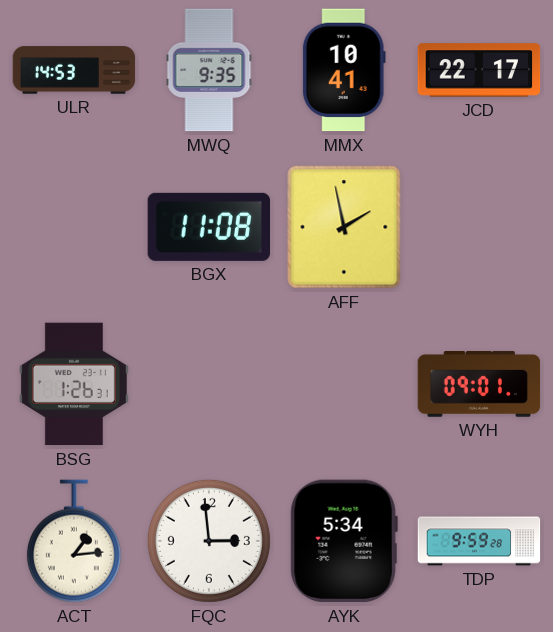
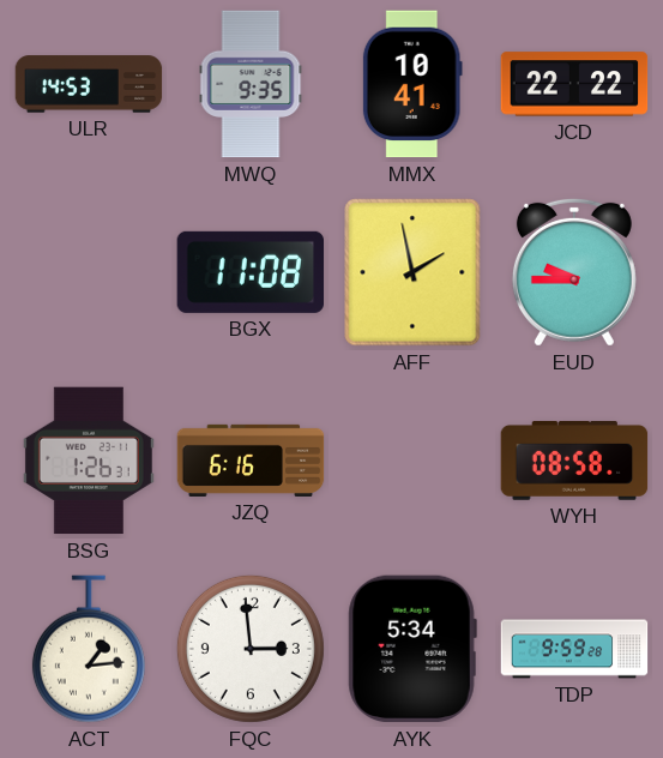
JCD: 22:17 -> 22:22 (574, 84)
EUD: none -> 9:45 (574, 272)
JZQ: none -> 6:16 (251, 461)
WYH: 09:01 -> 08:58 (574, 462)
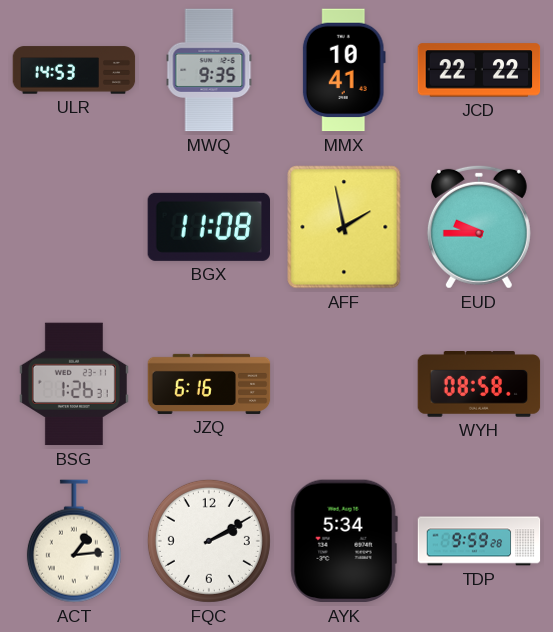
FQC: 2:59 -> 2:10 (209, 541)
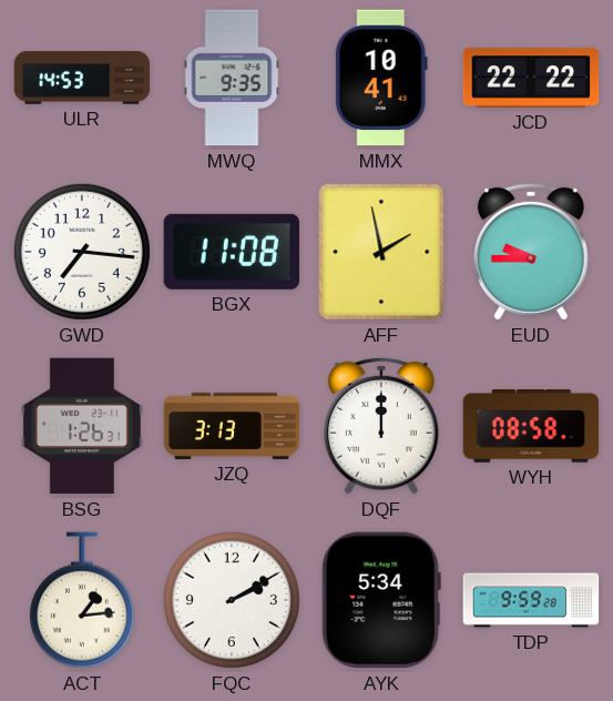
GWD: none -> 7:16 (82, 252)
JZQ: 6:16 -> 3:13 (232, 426)
DQF: none -> 12:00 (381, 426)
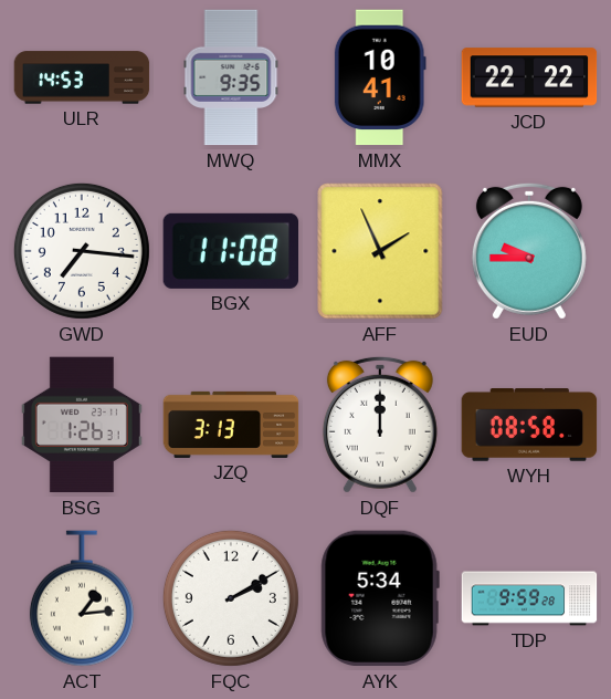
AFF: 1:58 -> 1:56 (380, 251)
